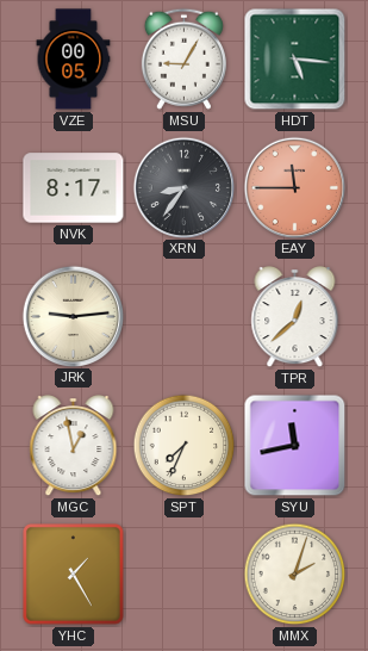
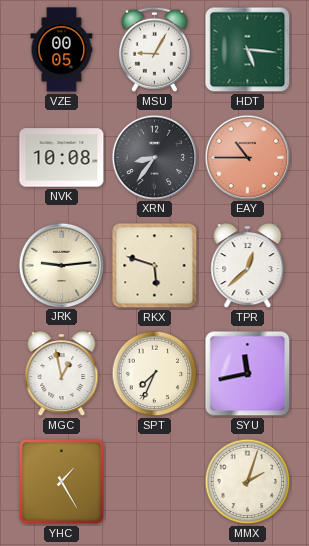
NVK: 8:17 -> 10:08 (62, 158)
EAY: 11:45 -> 10:45 (247, 157)
RKX: none -> 5:48 (155, 266)
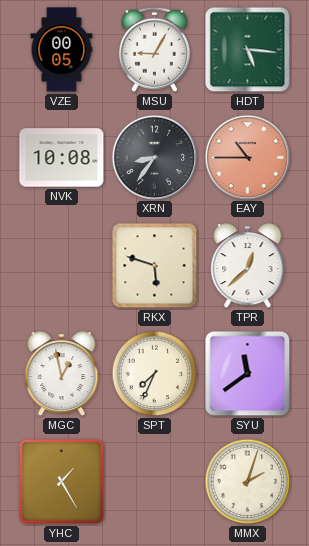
JRK: 9:14 -> none (61, 265)
SYU: 11:43 -> 11:39 (248, 374)
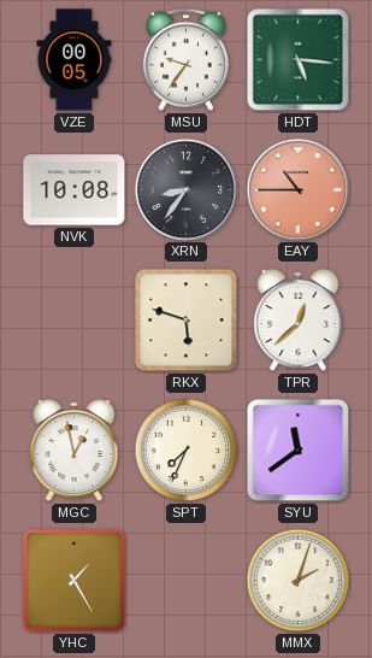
MSU: 9:05 -> 9:36 (185, 59)
